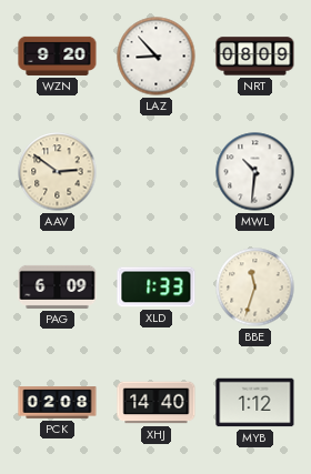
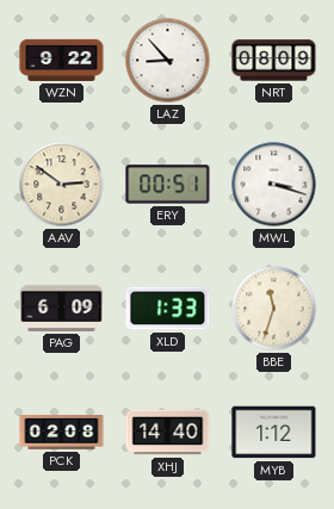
WZN: 9:20 -> 9:22 (62, 60)
ERY: none -> 00:51 (168, 185)
MWL: 10:31 -> 3:18 (274, 185)
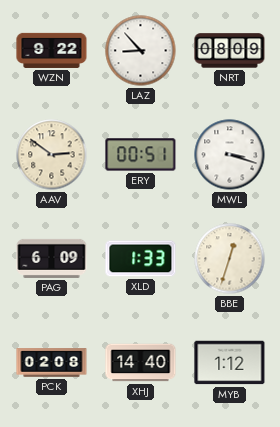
BBE: 11:33 -> 12:33 (230, 259)
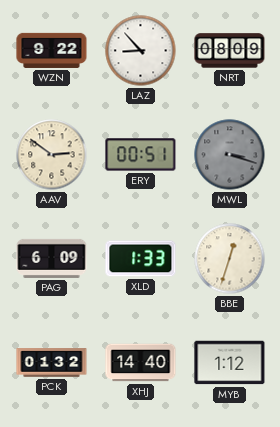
MWL dial: white -> grey (230, 155)
PCK: 02:08 -> 01:32 (52, 363)
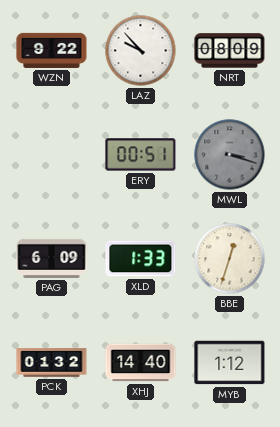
LAZ: 8:53 -> 9:53 (141, 51)
AAV: 2:51 -> none (52, 155)
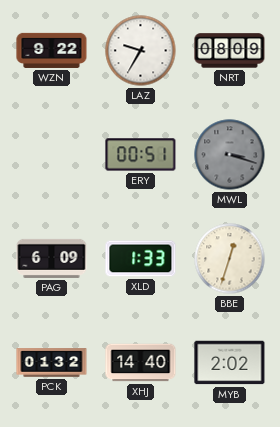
LAZ: 9:53 -> 9:35 (141, 51)
MYB: 1:12 -> 2:02 (230, 363)
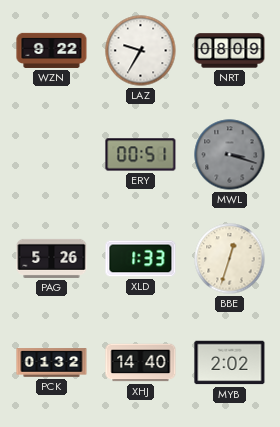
PAG: 6:09 -> 5:26 (52, 258)
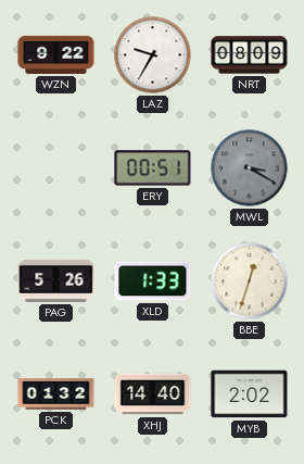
MWL: 3:18 -> 3:20 (250, 168)
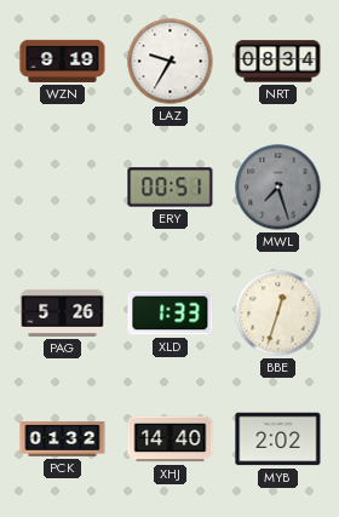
WZN: 9:22 -> 9:19 (63, 61)
NRT: 08:09 -> 08:34 (278, 62)
MWL: 3:20 -> 7:27 (278, 188)
